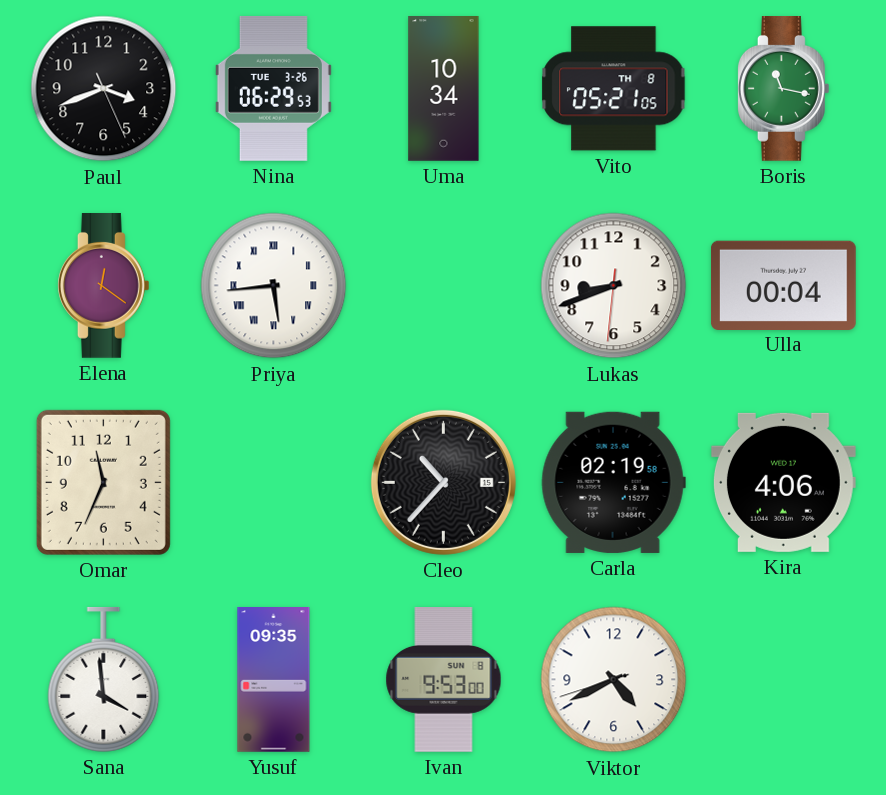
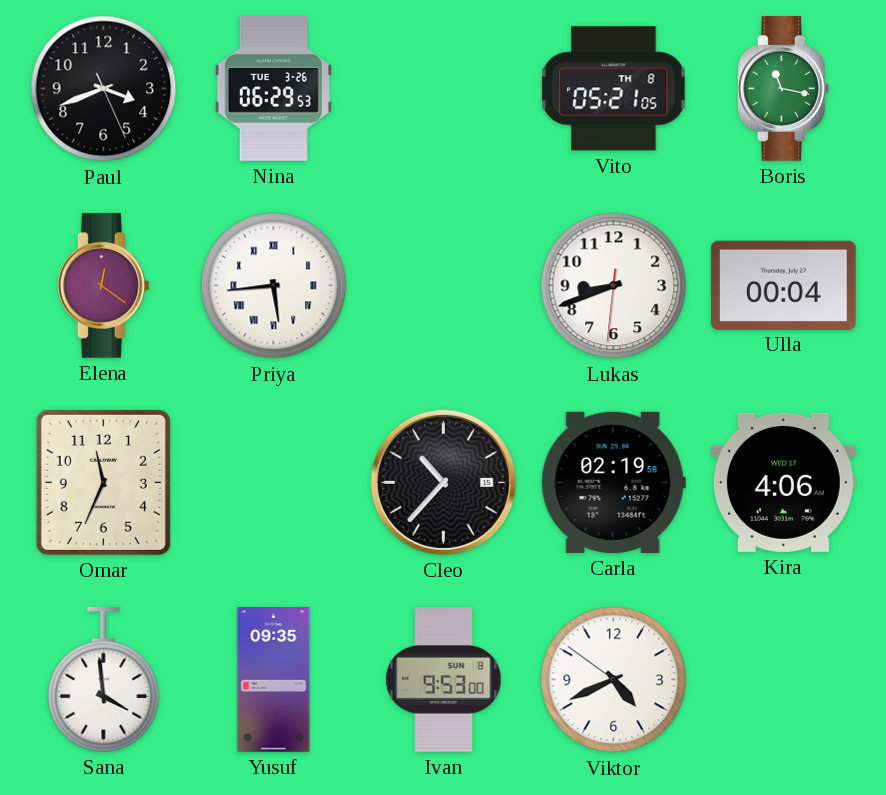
Uma: 10:34 -> none (444, 89)
Viktor: 4:40:42 -> 4:40:51 (614, 680)
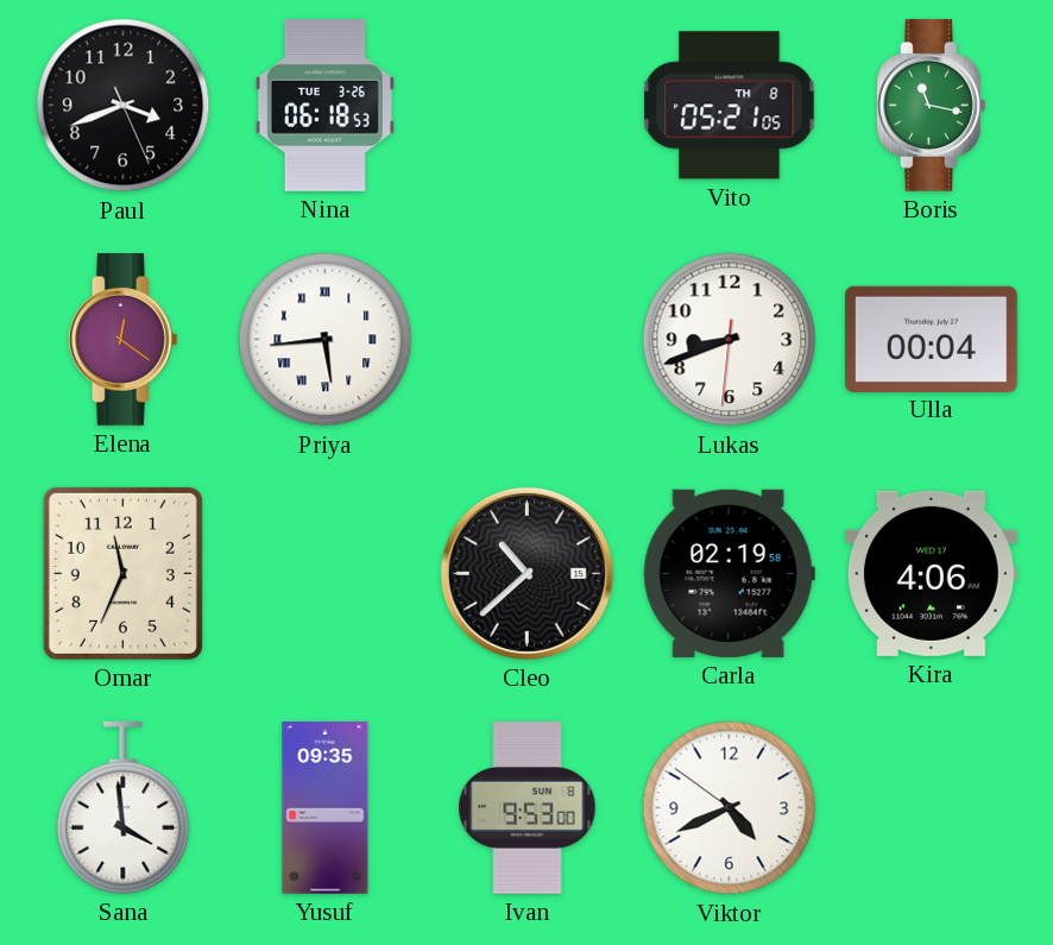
Nina: 06:29 -> 06:18 (324, 105)
Cleo: 10:37 -> 10:38 (526, 573)
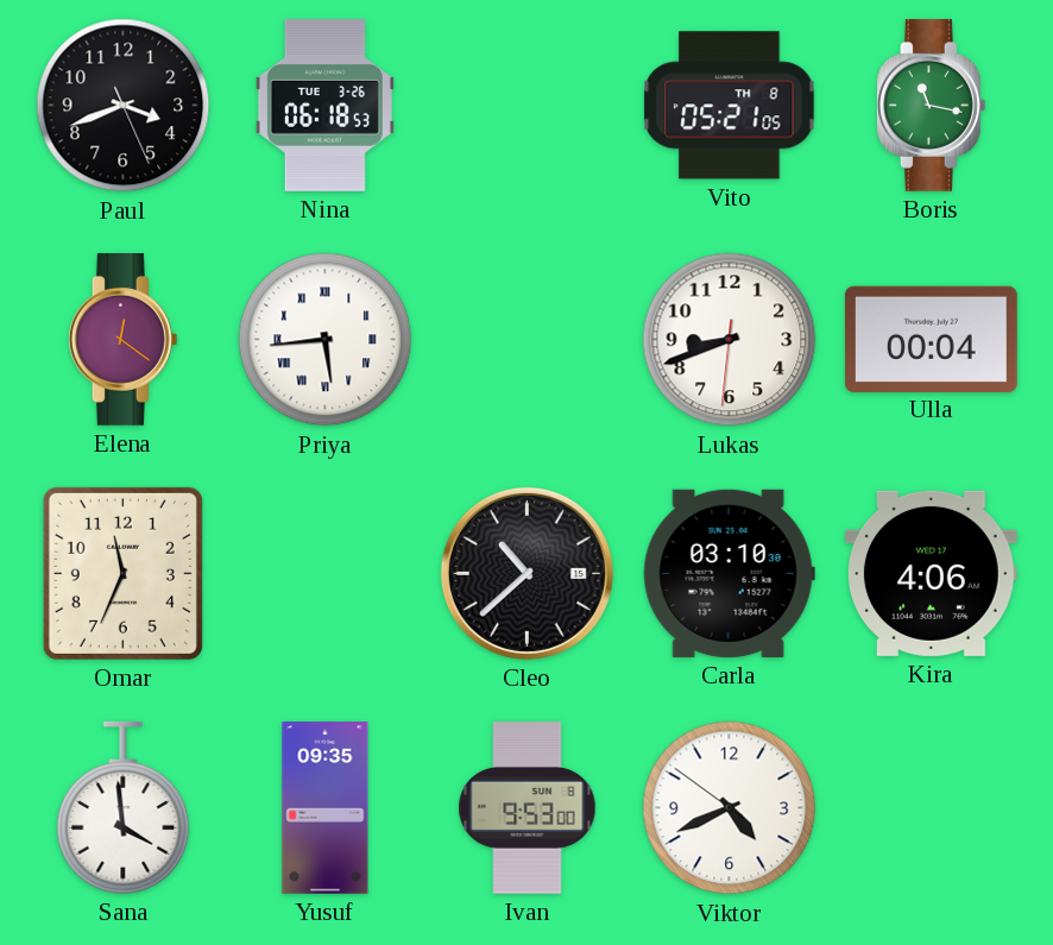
Carla: 02:19 -> 03:10 (729, 573)
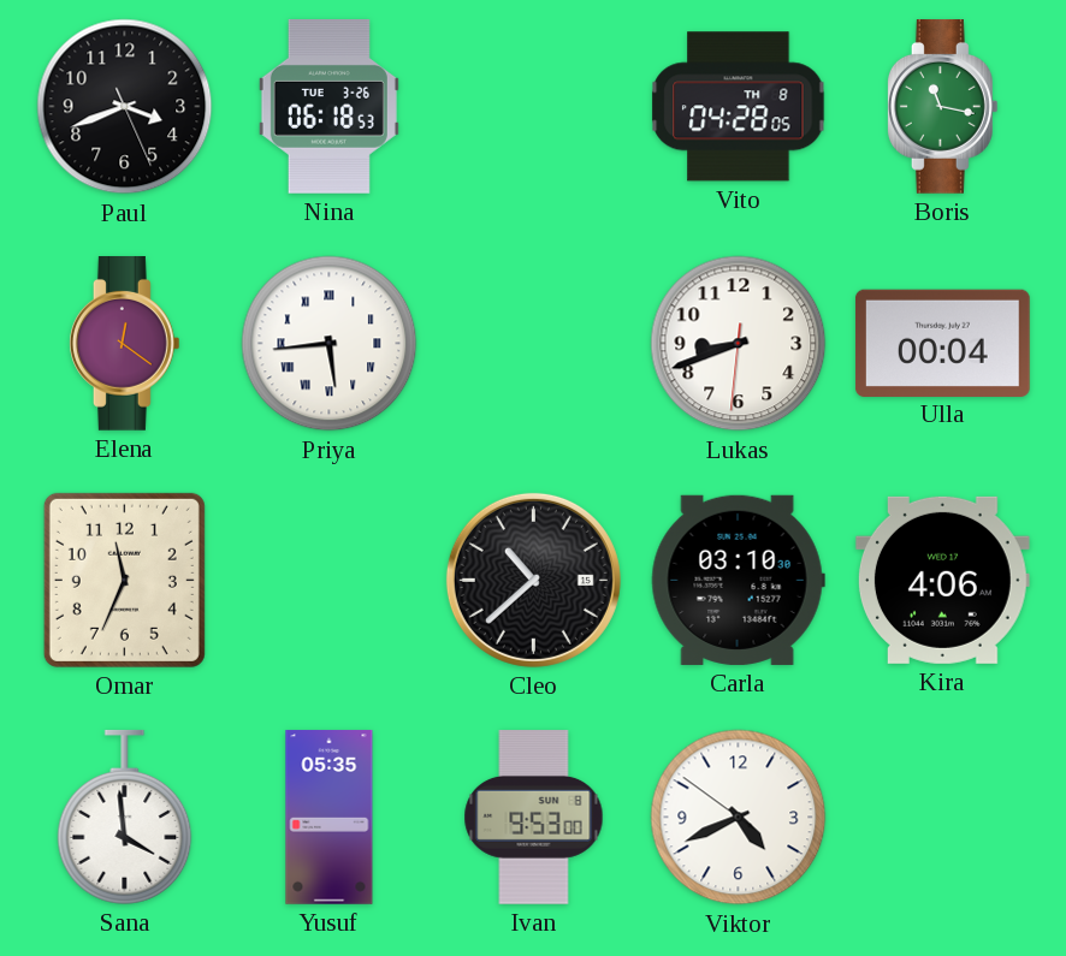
Vito: 05:21 -> 04:28 (739, 107)
Yusuf: 09:35 -> 05:35 (330, 818)
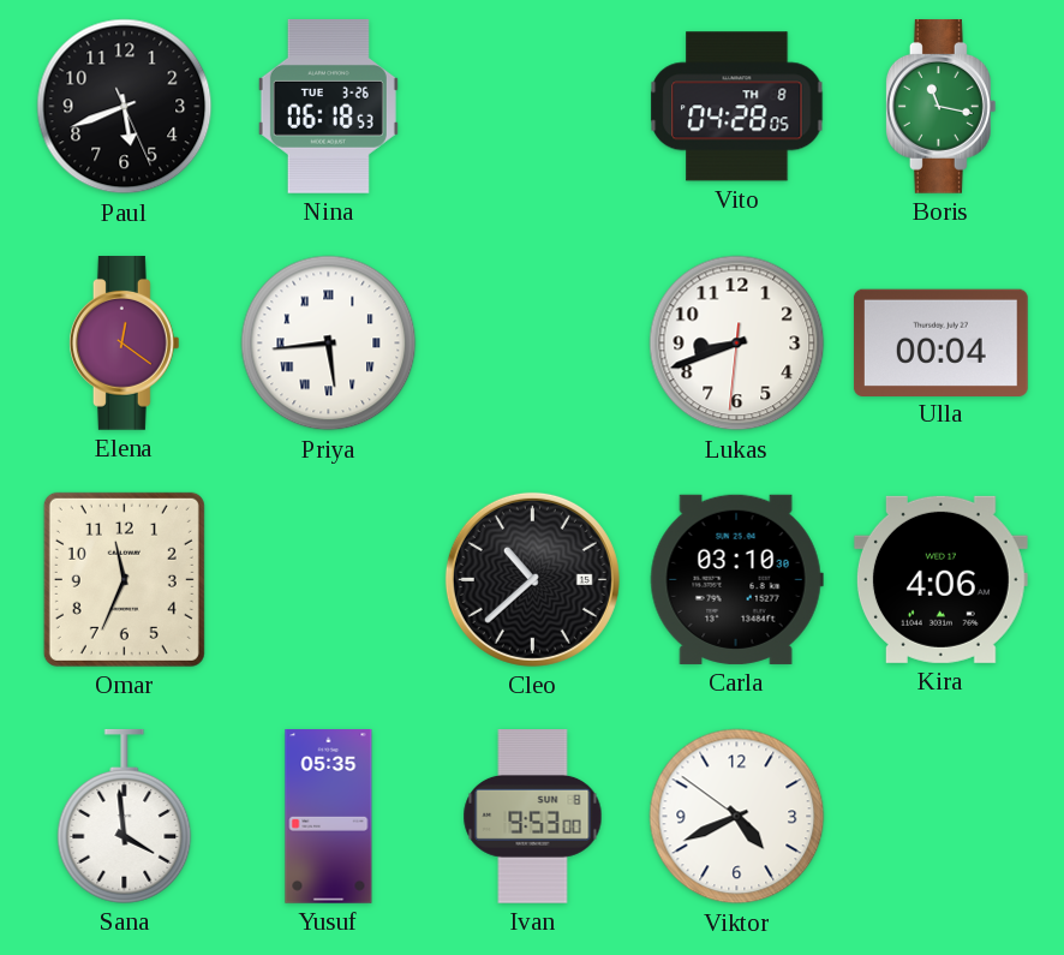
Paul: 3:41 -> 5:41 (125, 107)
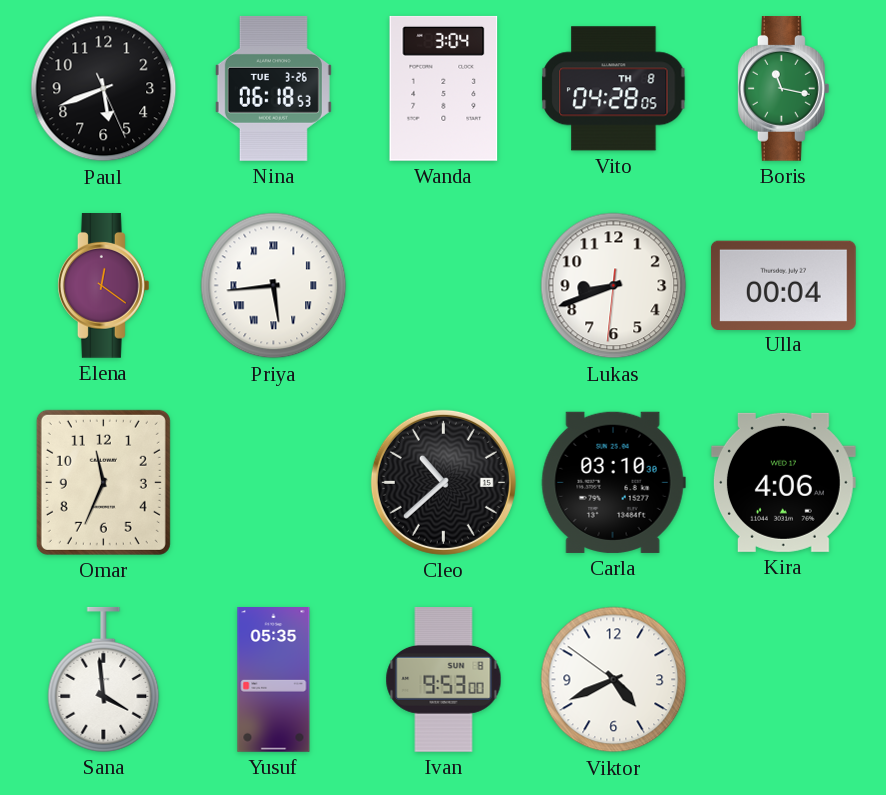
Wanda: none -> 3:04 (444, 88)
